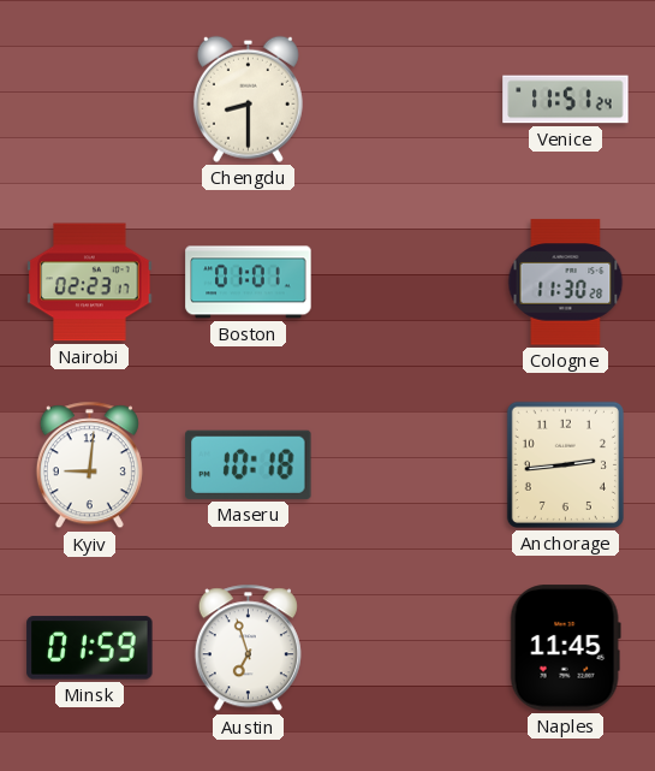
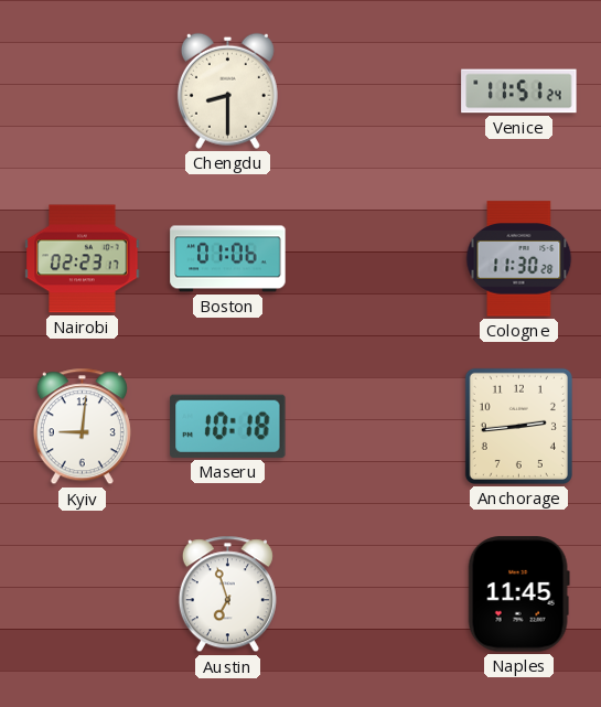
Boston: 01:01 -> 01:06 (228, 259)
Minsk: 01:59 -> none (90, 648)
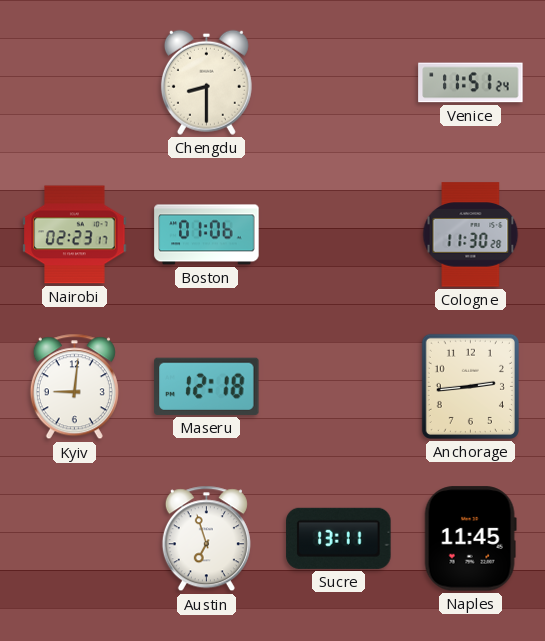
Maseru: 10:18 -> 12:18 (207, 386)
Sucre: none -> 13:11 (339, 538)
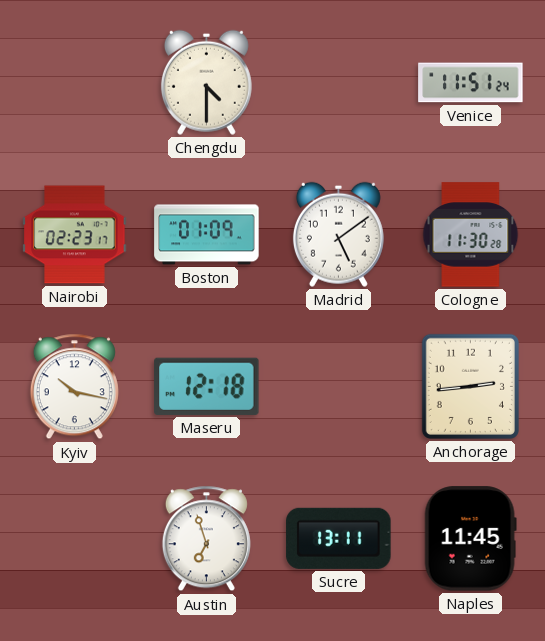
Chengdu: 8:30 -> 4:30 (206, 82)
Boston: 01:06 -> 01:09 (207, 235)
Madrid: none -> 5:09 (338, 234)
Kyiv: 9:01 -> 10:17 (74, 387)
